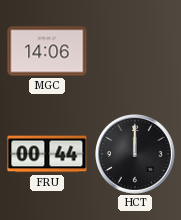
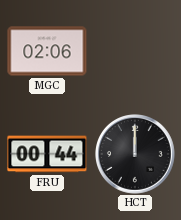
MGC: 14:06 -> 02:06 (47, 51)
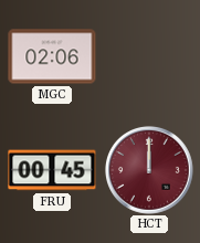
FRU: 00:44 -> 00:45 (52, 170)
HCT dial: black -> burgundy (150, 171)
